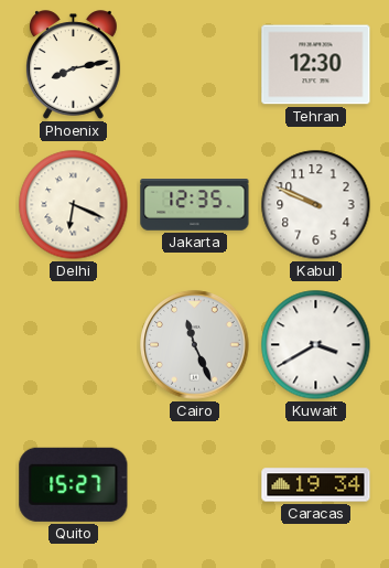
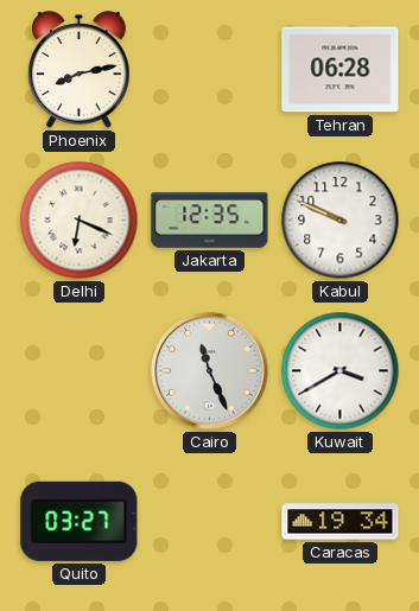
Tehran: 12:30 -> 06:28 (341, 70)
Quito: 15:27 -> 03:27 (80, 521)
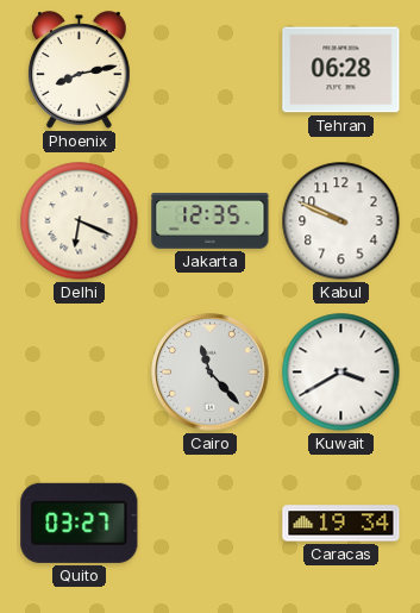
Cairo: 11:26 -> 11:23 (211, 373)
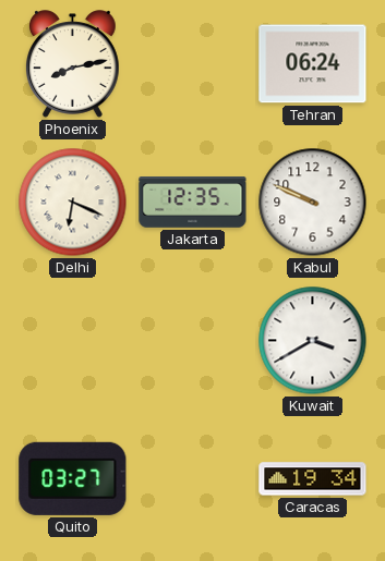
Tehran: 06:28 -> 06:24 (313, 64)
Cairo: 11:23 -> none (211, 373)
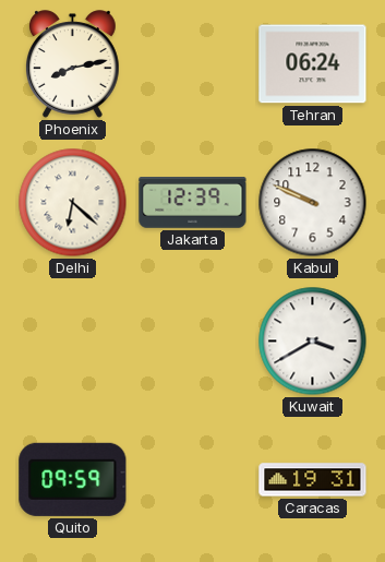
Delhi: 6:19 -> 6:22 (73, 203)
Jakarta: 12:35 -> 12:39 (193, 203)
Quito: 03:27 -> 09:59 (73, 479)
Caracas: 19:34 -> 19:31 (313, 480)
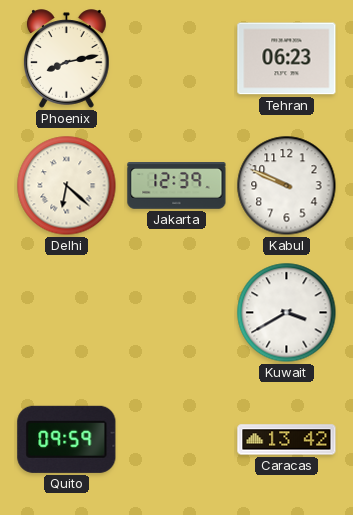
Tehran: 06:24 -> 06:23 (287, 59)
Caracas: 19:31 -> 13:42 (287, 440)
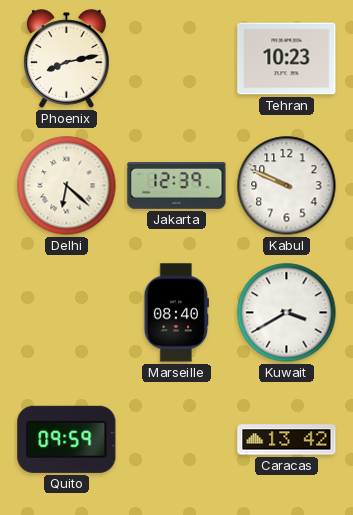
Tehran: 06:23 -> 10:23 (287, 59)
Marseille: none -> 08:40 (176, 313)
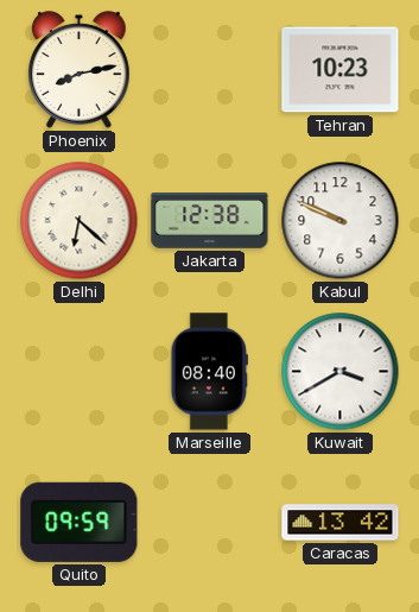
Jakarta: 12:39 -> 12:38 (210, 221)
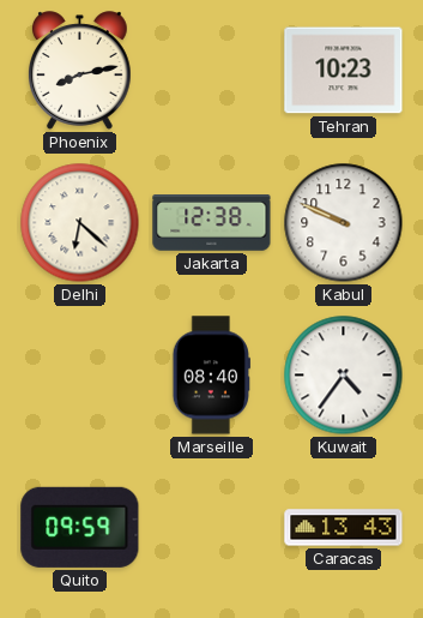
Kuwait: 3:40 -> 4:36 (344, 376)
Caracas: 13:42 -> 13:43 (344, 528)
